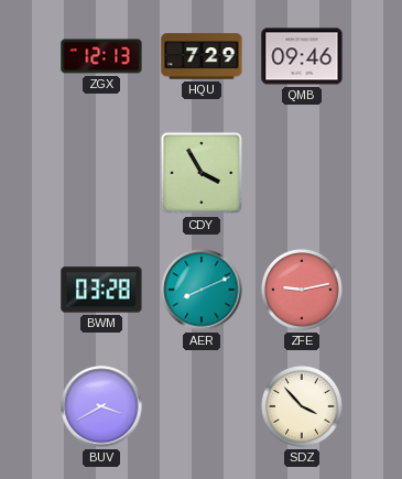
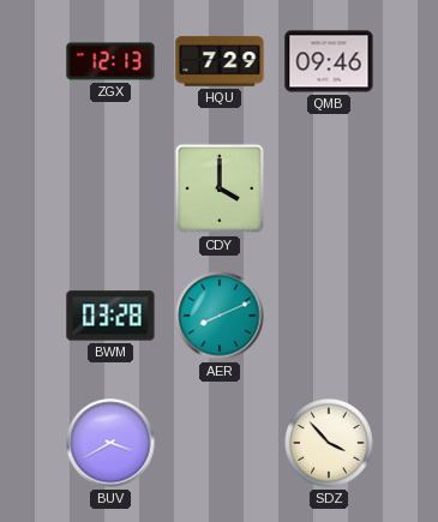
CDY: 3:55 -> 4:00 (220, 188)
ZFE: 9:13 -> none (303, 291)
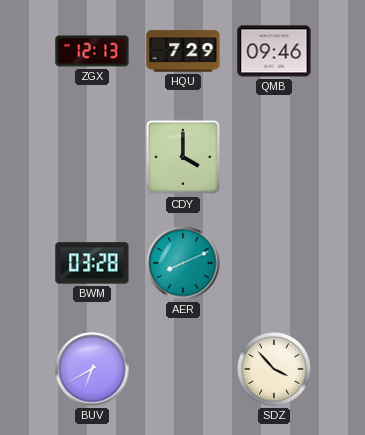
BUV: 3:40 -> 6:40 (92, 369)
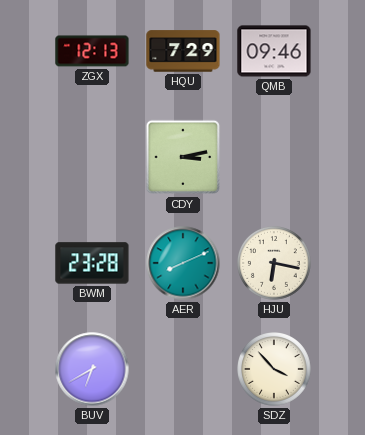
CDY: 4:00 -> 3:13 (183, 157)
BWM: 03:28 -> 23:28 (92, 263)
HJU: none -> 6:17 (275, 264)
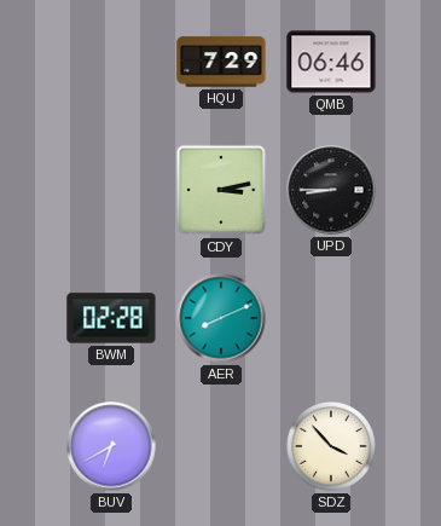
ZGX: 12:13 -> none (92, 51)
QMB: 09:46 -> 06:46 (331, 62)
UPD: none -> 8:45 (331, 190)
BWM: 23:28 -> 02:28 (111, 318)
HJU: 6:17 -> none (275, 264)
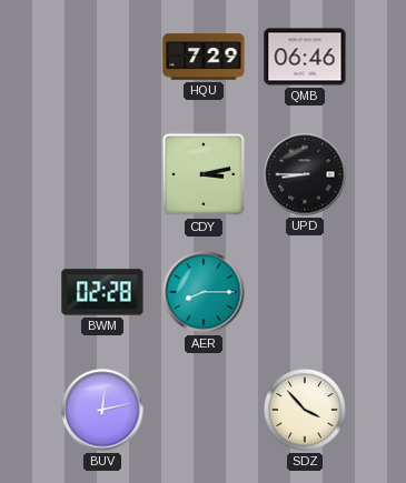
AER: 8:11 -> 8:15 (204, 292)
BUV: 6:40 -> 12:13 (102, 410)
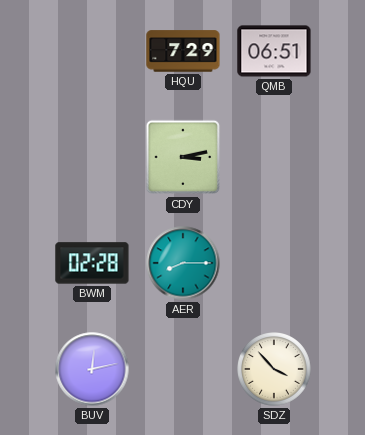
QMB: 06:46 -> 06:51 (274, 51)
UPD: 8:45 -> none (305, 174)
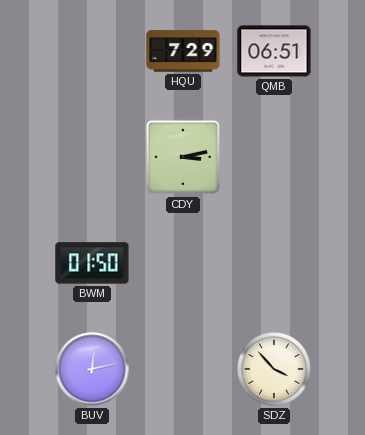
BWM: 02:28 -> 01:50 (92, 263)
AER: 8:15 -> none (183, 263)
